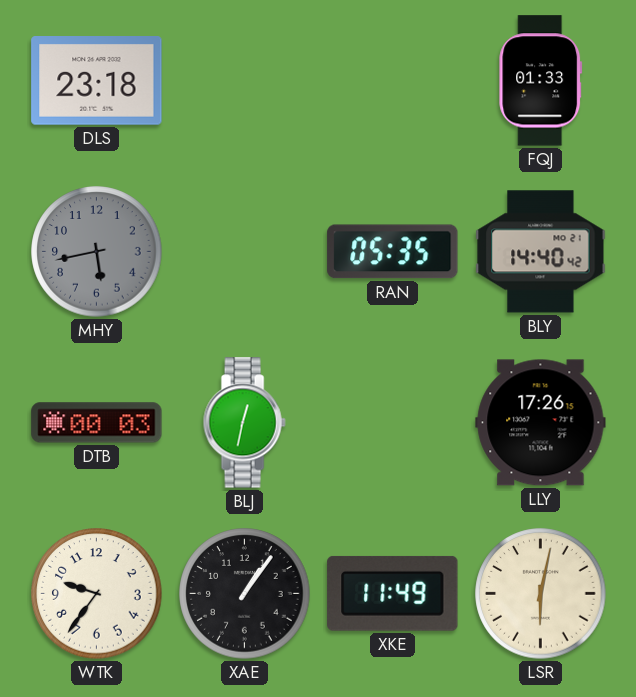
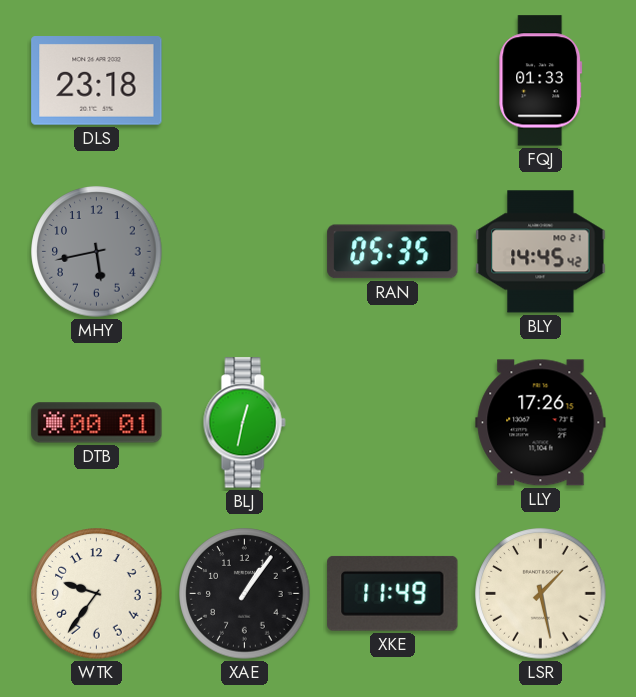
BLY: 14:40 -> 14:45 (541, 252)
DTB: 00:03 -> 00:01 (97, 423)
LSR: 6:02 -> 1:28 (541, 594)
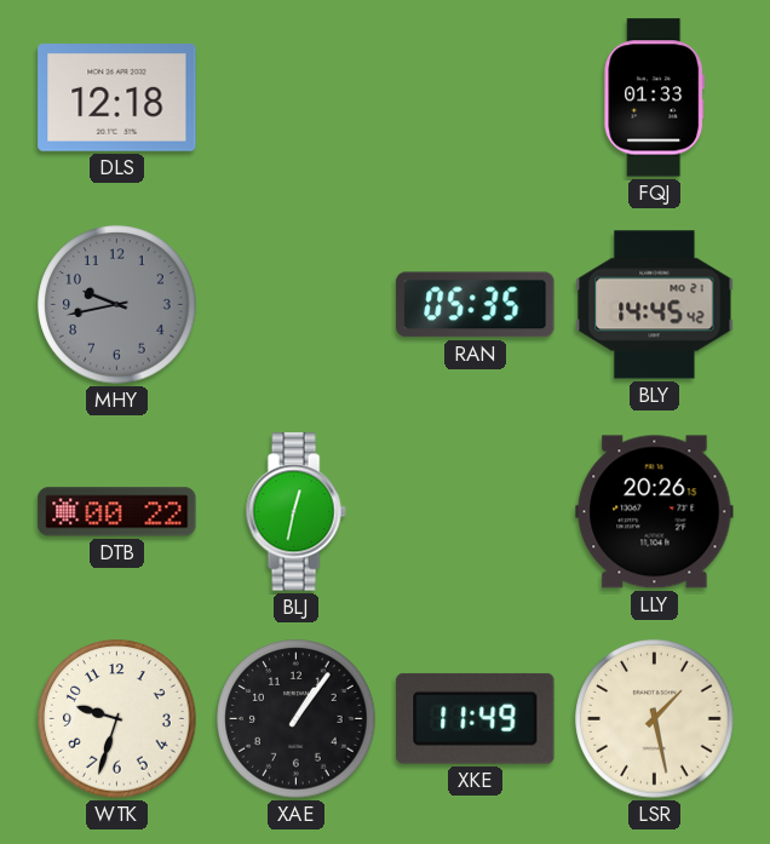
DLS: 23:18 -> 12:18 (117, 98)
MHY: 5:43 -> 9:43 (117, 305)
DTB: 00:01 -> 00:22 (117, 512)
LLY: 17:26 -> 20:26 (655, 512)
WTK: 9:36 -> 9:33 (117, 719)
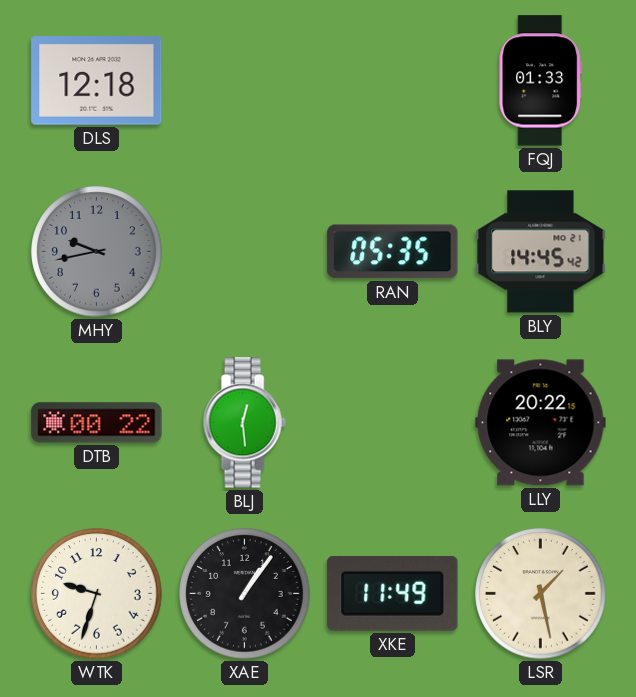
BLJ: 12:32 -> 12:29 (244, 423)
LLY: 20:26 -> 20:22 (541, 423)
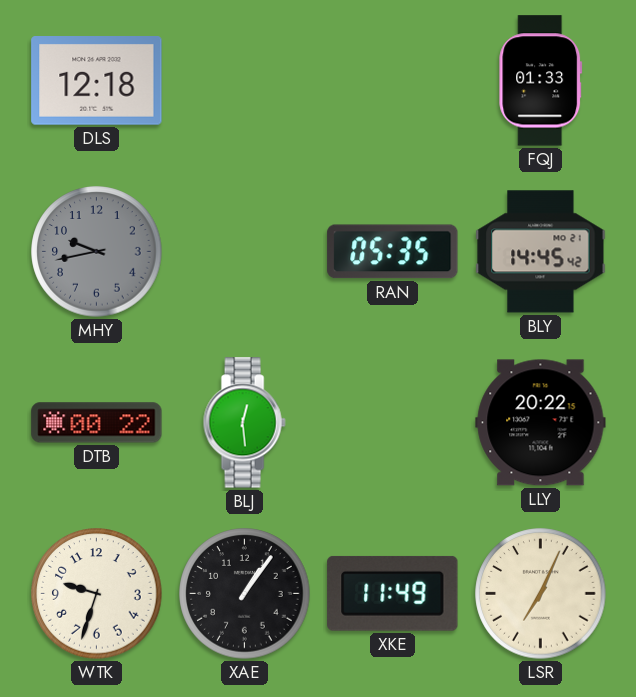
LSR: 1:28 -> 7:04 (541, 594)
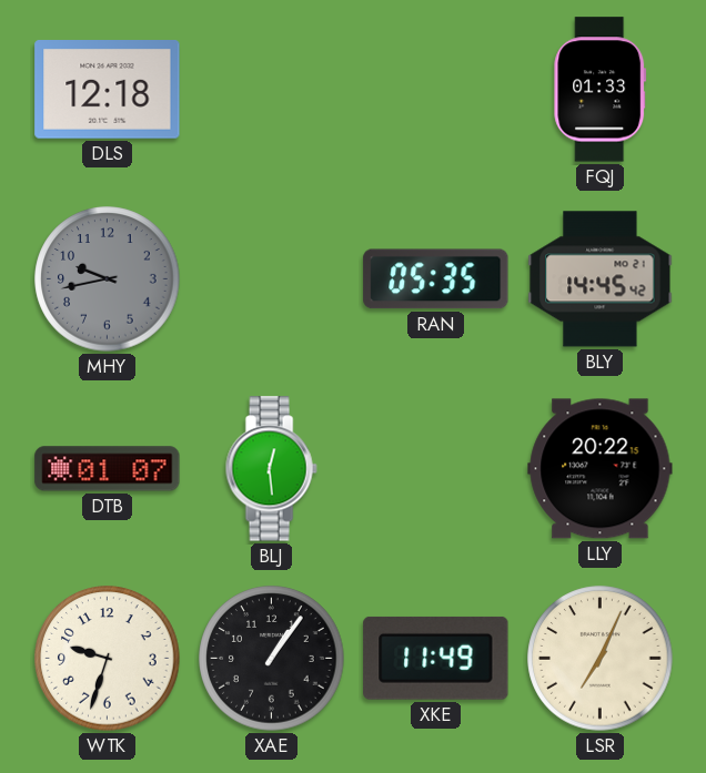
DTB: 00:22 -> 01:07 (108, 469)
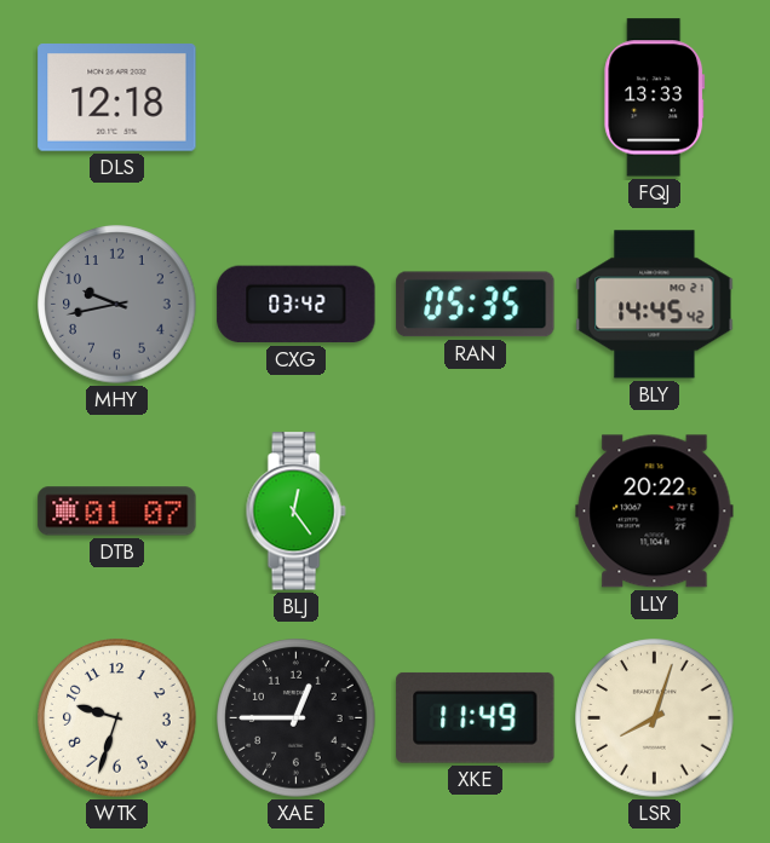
FQJ: 01:33 -> 13:33 (655, 98)
CXG: none -> 03:42 (297, 305)
BLJ: 12:29 -> 12:24 (295, 512)
XAE: 1:06 -> 12:45 (297, 718)
LSR: 7:04 -> 8:03 (655, 718)
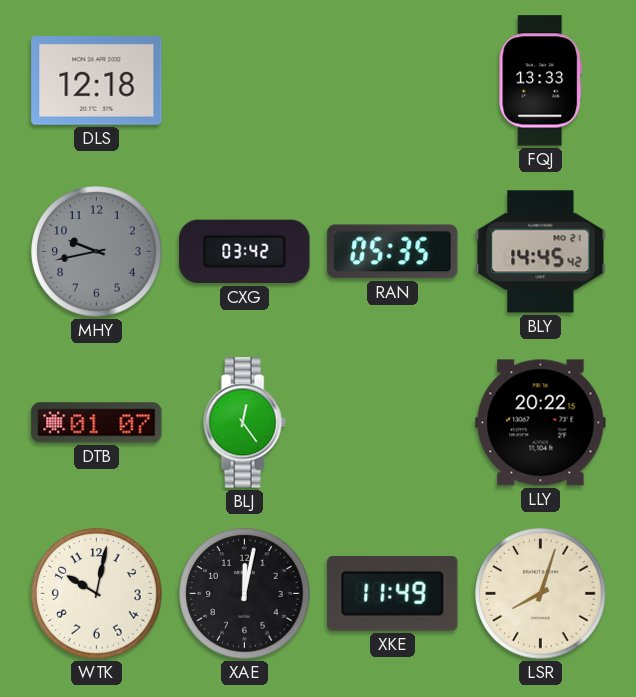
WTK: 9:33 -> 10:02 (97, 594)
XAE: 12:45 -> 12:02 (245, 594)
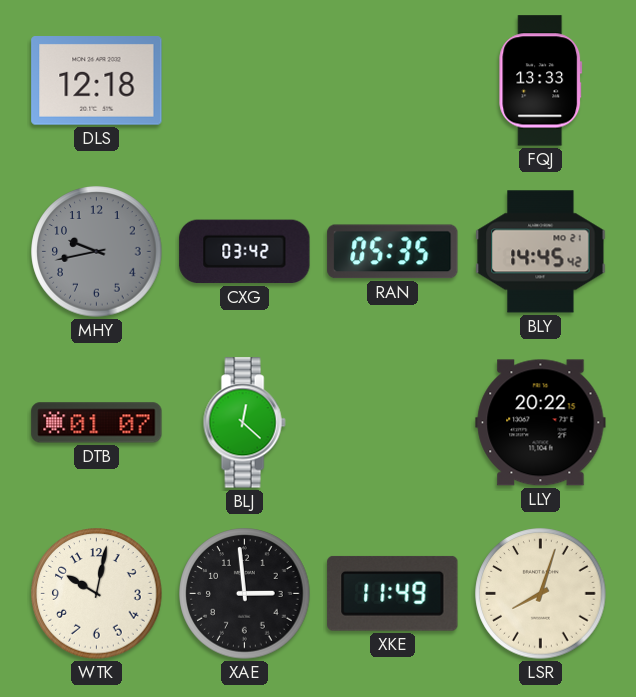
BLJ: 12:24 -> 12:22 (244, 423)
XAE: 12:02 -> 2:59 (245, 594)
